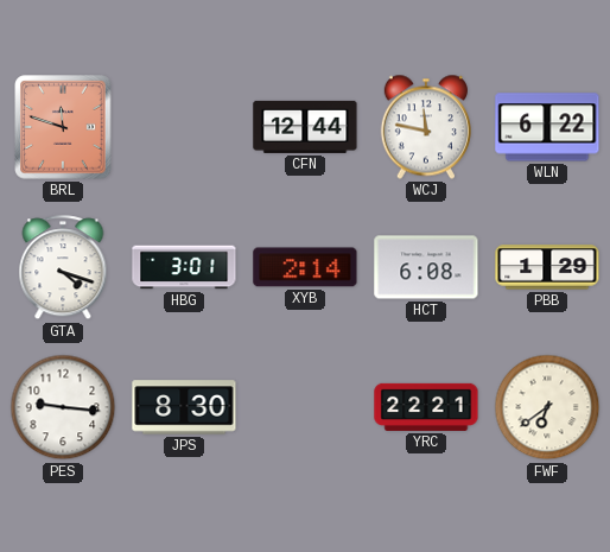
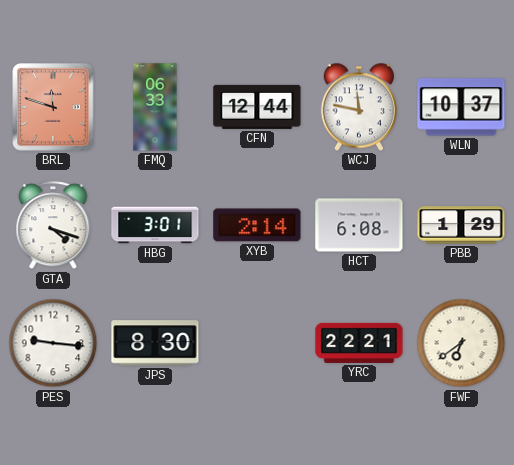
FMQ: none -> 06:33 (155, 107)
WLN: 6:22 -> 10:37 (461, 107)
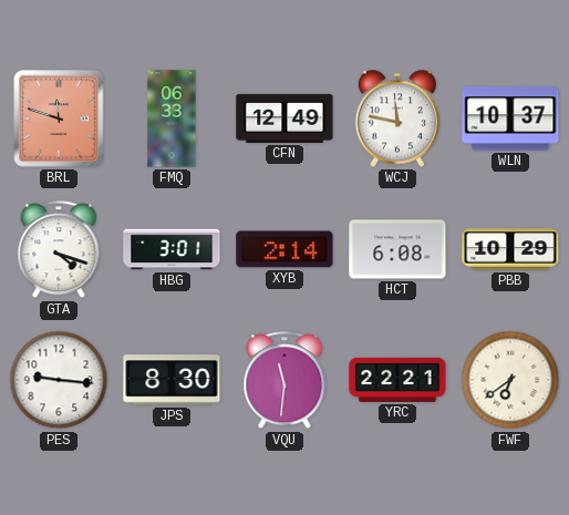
CFN: 12:44 -> 12:49 (284, 119)
PBB: 1:29 -> 10:29 (510, 249)
VQU: none -> 11:31 (284, 381)
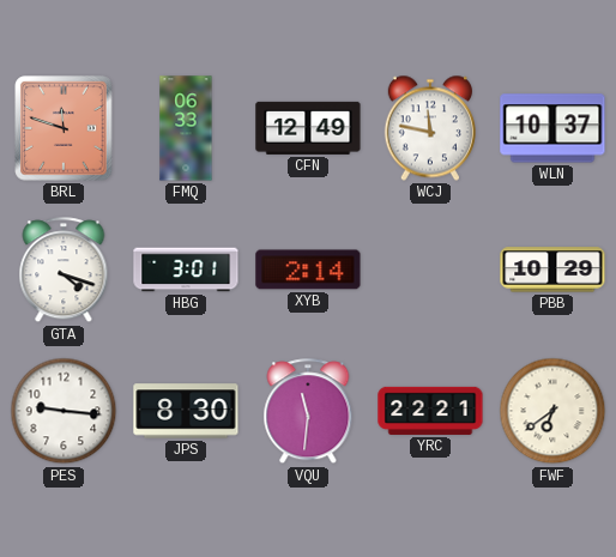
HCT: 6:08 -> none (397, 249)
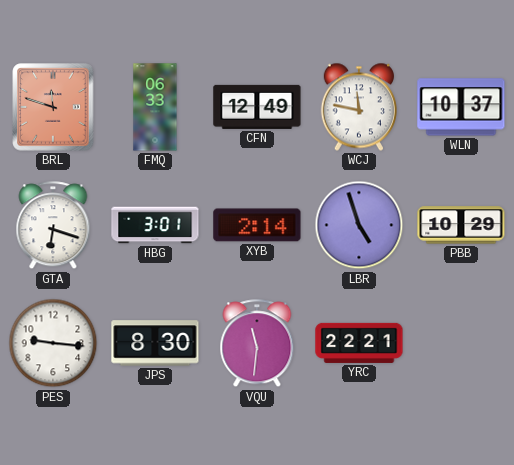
GTA: 4:18 -> 6:18 (53, 226)
LBR: none -> 4:57 (359, 225)
FWF: 6:39 -> none (552, 411)
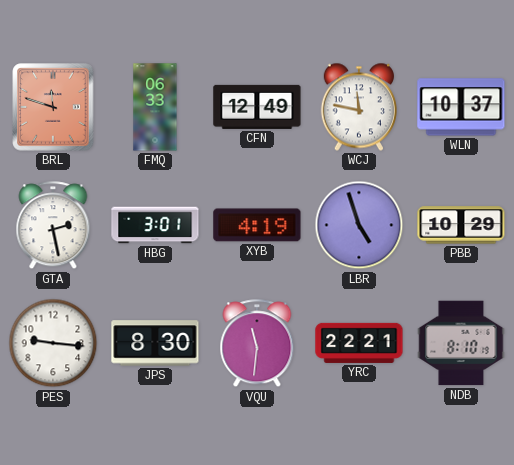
GTA: 6:18 -> 2:28 (53, 226)
XYB: 2:14 -> 4:19 (257, 225)
NDB: none -> 8:10 (461, 343)
